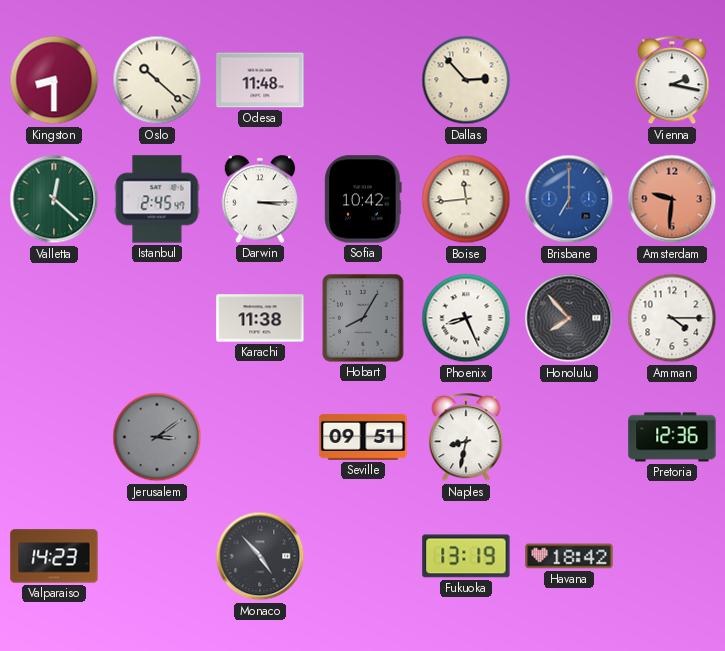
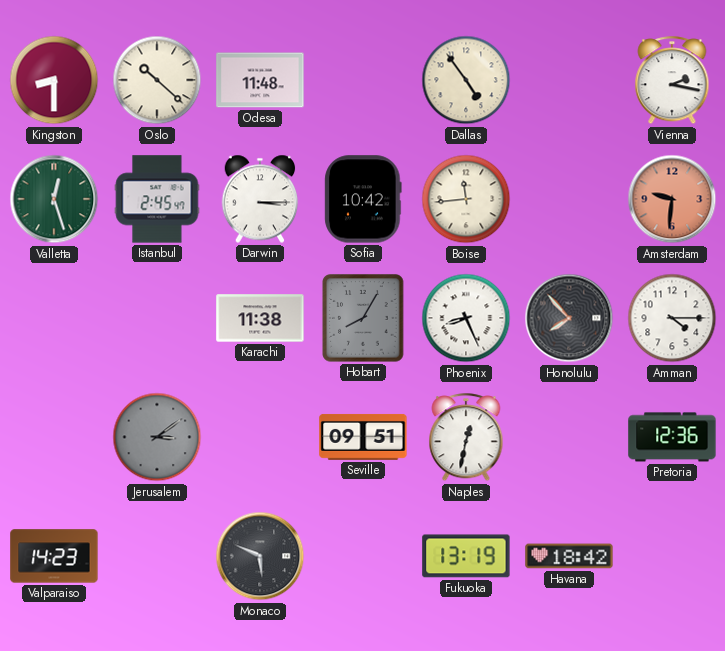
Dallas: 2:53 -> 4:54 (466, 80)
Valletta: 12:22 -> 12:27 (54, 199)
Brisbane: 7:00 -> none (569, 199)
Naples: 8:32 -> 12:32 (466, 438)
Monaco: 4:53 -> 5:49 (260, 556)
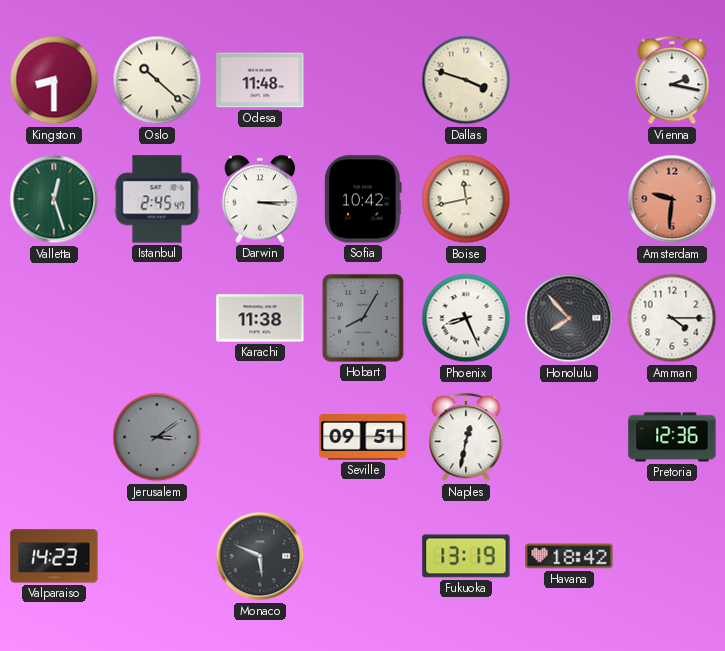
Dallas: 4:54 -> 3:48 (466, 80)
Boise: 11:44 -> 11:43 (466, 199)
